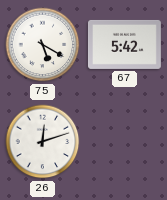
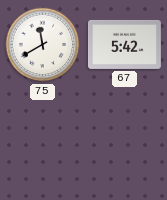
75: 5:20 -> 11:40 (43, 45)
26: 12:12 -> none (43, 142)
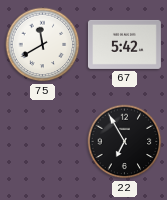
22: none -> 6:55 (125, 142)
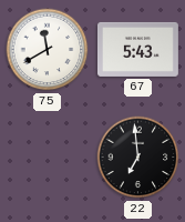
67: 5:42 -> 5:43 (137, 49)
22: 6:55 -> 6:59 (138, 158)
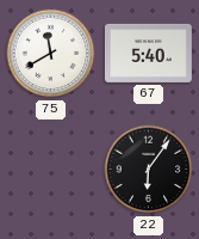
67: 5:43 -> 5:40 (148, 53)
22: 6:59 -> 6:06 (149, 170)
